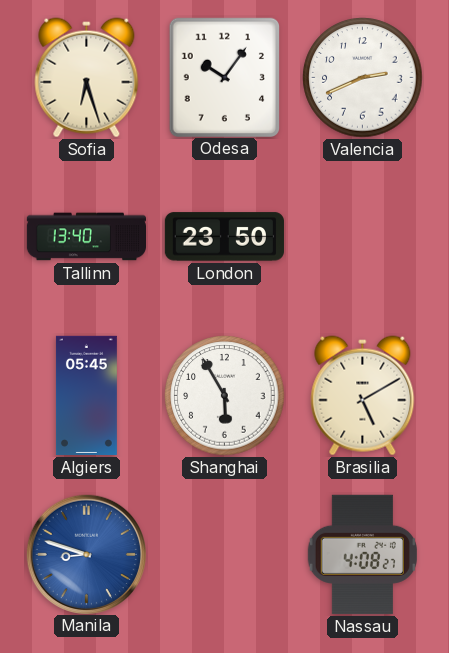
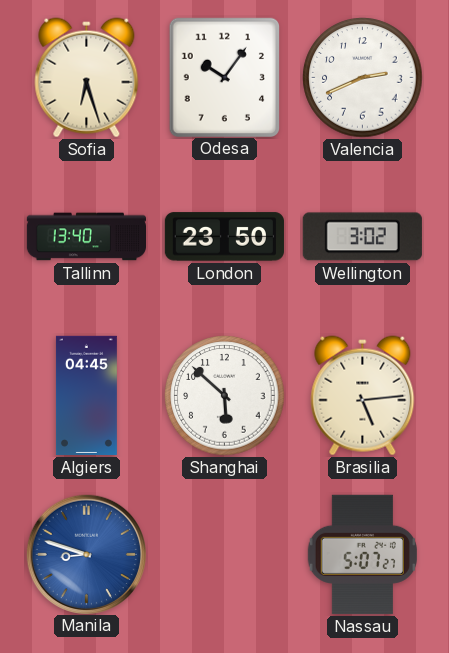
Wellington: none -> 3:02 (362, 237)
Algiers: 05:45 -> 04:45 (86, 395)
Shanghai: 5:55 -> 5:52 (225, 396)
Brasilia: 5:10 -> 5:14 (363, 396)
Nassau: 4:08 -> 5:07 (362, 554)
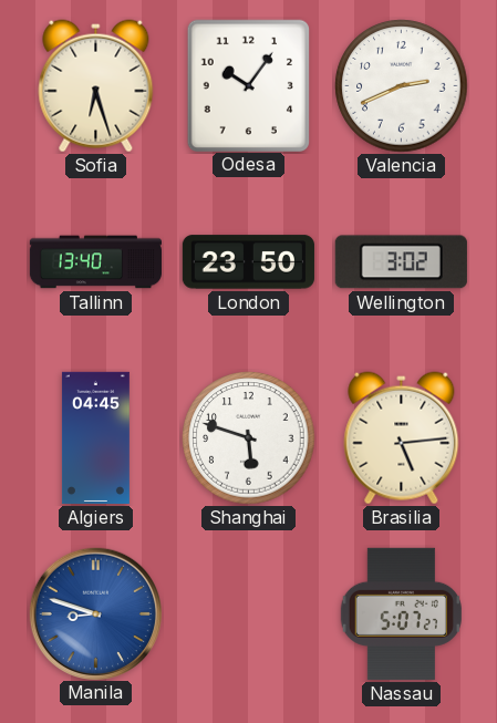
Shanghai: 5:52 -> 5:48 (249, 438)
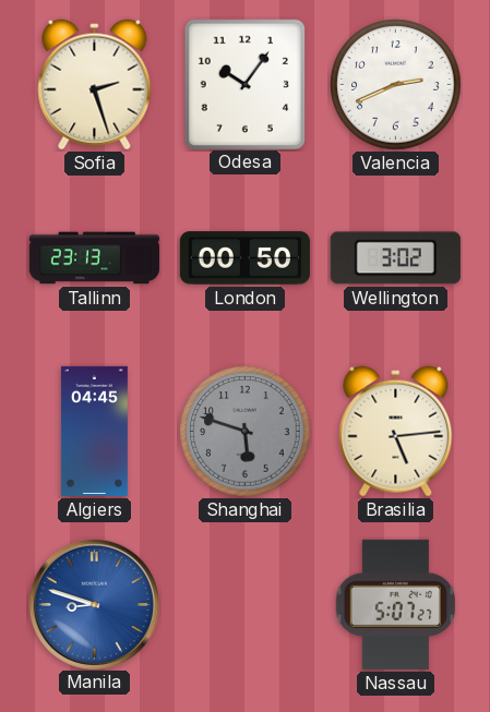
Sofia: 6:27 -> 2:27 (95, 85)
Tallinn: 13:40 -> 23:13 (94, 258)
London: 23:50 -> 00:50 (244, 258)
Shanghai dial: white -> grey (246, 432)
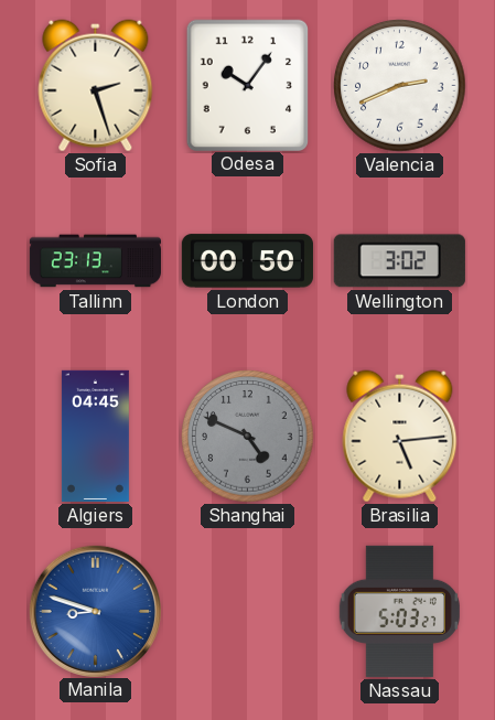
Shanghai: 5:48 -> 4:49 (248, 437)
Nassau: 5:07 -> 5:03 (399, 611)
